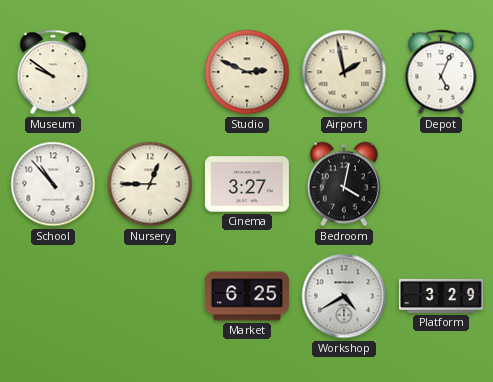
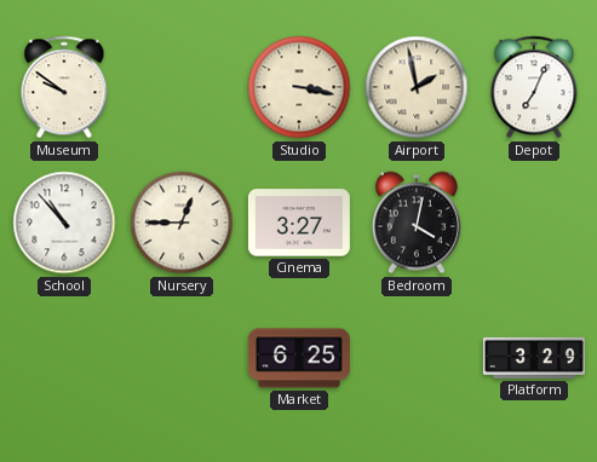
Studio: 2:49 -> 3:17 (299, 87)
Depot: 5:04 -> 7:04 (534, 87)
Workshop: 4:40 -> none (344, 296)
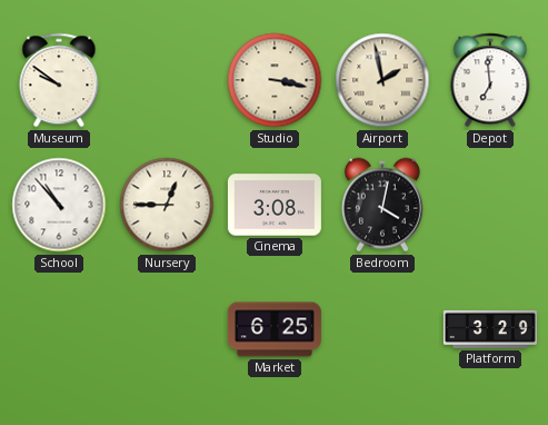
Depot: 7:04 -> 6:59 (490, 80)
Cinema: 3:27 -> 3:08 (275, 205)
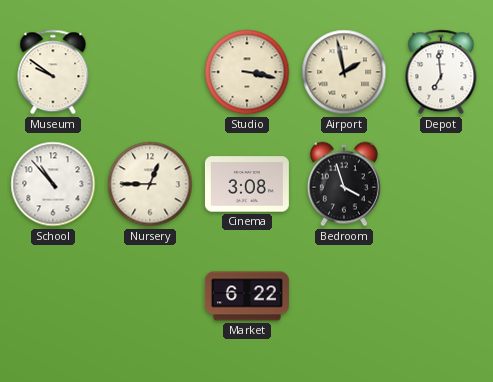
Bedroom: 4:02 -> 3:57 (344, 184)
Market: 6:25 -> 6:22 (247, 296)
Platform: 3:29 -> none (490, 329)
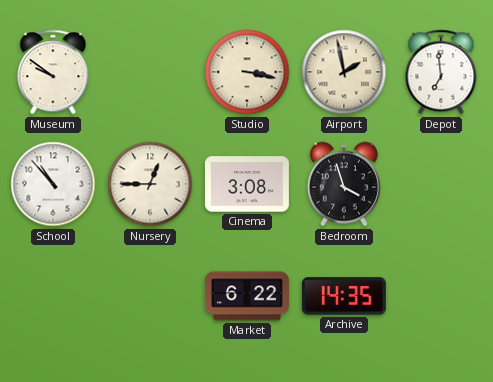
Archive: none -> 14:35 (344, 296)
